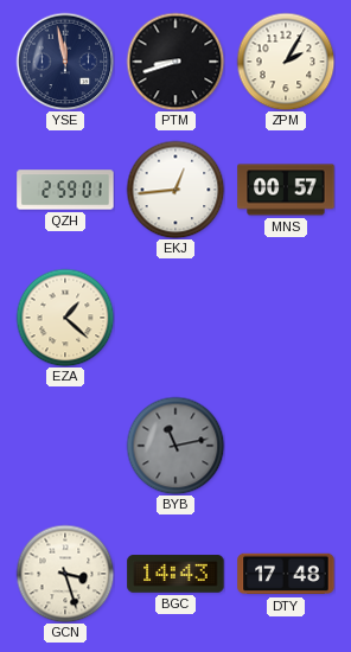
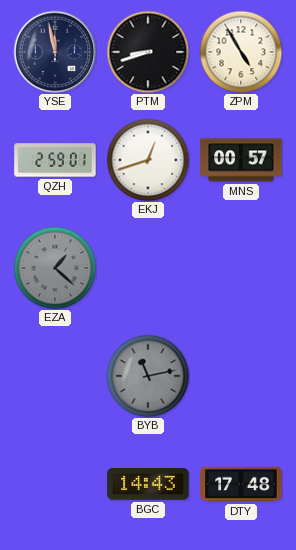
ZPM: 2:05 -> 4:55 (241, 52)
EKJ: 12:44 -> 12:42 (148, 160)
EZA dial: cream -> grey (55, 268)
GCN: 3:27 -> none (65, 574)
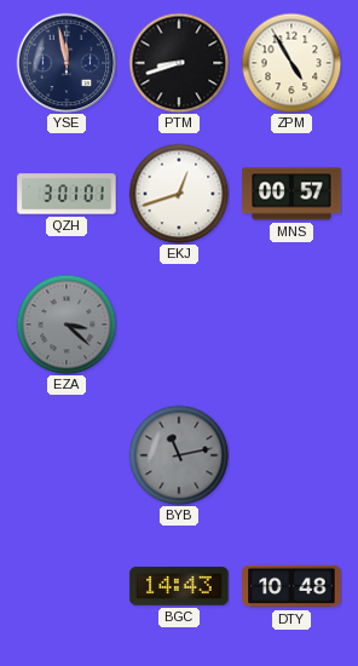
QZH: 2:59 -> 3:01 (67, 194)
EZA: 1:22 -> 3:22 (67, 325)
DTY: 17:48 -> 10:48 (291, 586)
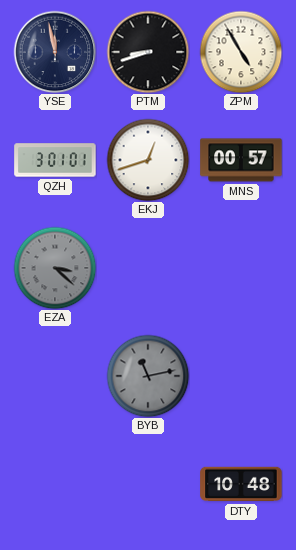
BGC: 14:43 -> none (179, 586)
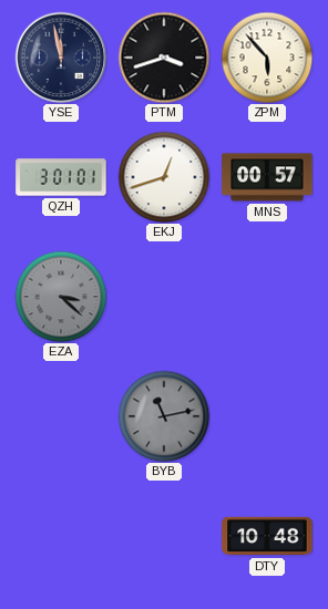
PTM: 8:42 -> 3:42 (164, 58)
ZPM: 4:55 -> 5:53 (267, 58)
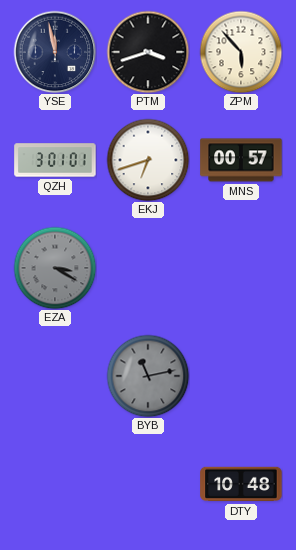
EKJ: 12:42 -> 6:42 (148, 160)
EZA: 3:22 -> 3:20 (55, 268)
